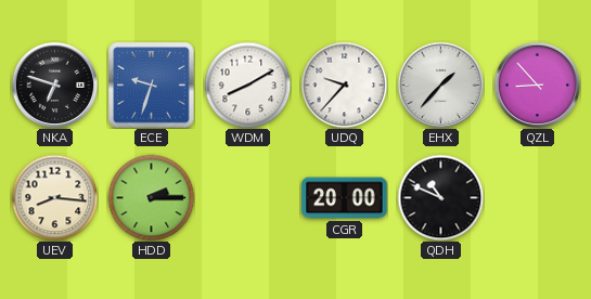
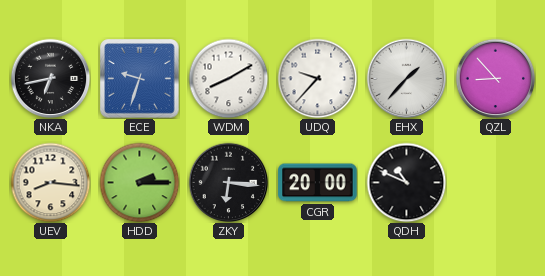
NKA: 6:48 -> 6:43 (50, 78)
ZKY: none -> 6:16 (228, 182)
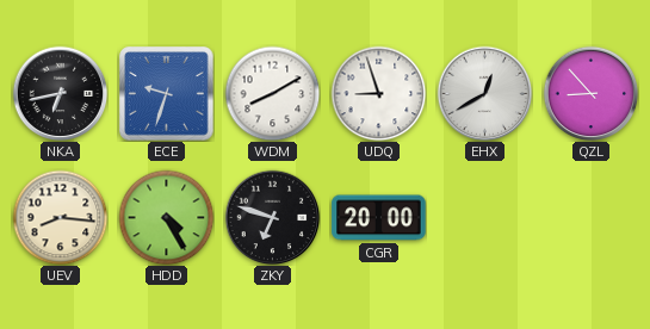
UDQ: 9:37 -> 8:57 (378, 93)
EHX: 1:37 -> 12:40 (484, 93)
HDD: 2:15 -> 4:25 (166, 217)
ZKY: 6:16 -> 6:48 (272, 217)
QDH: 10:49 -> none (406, 182)
